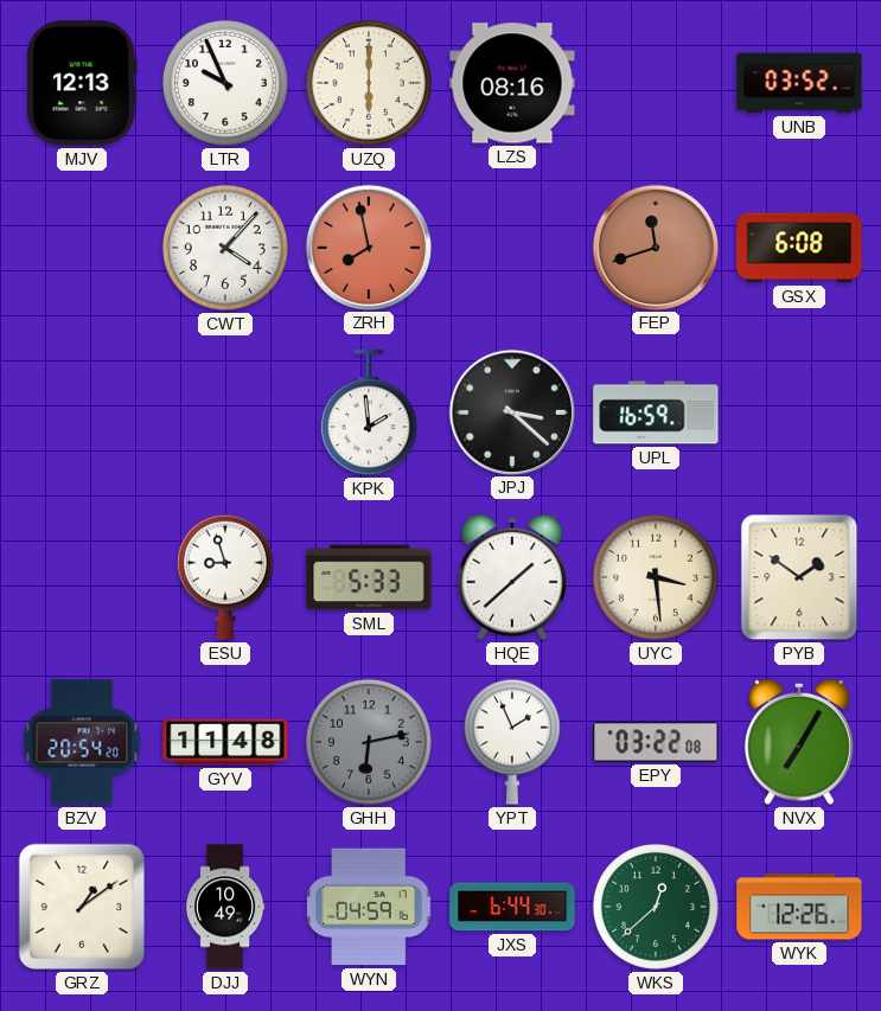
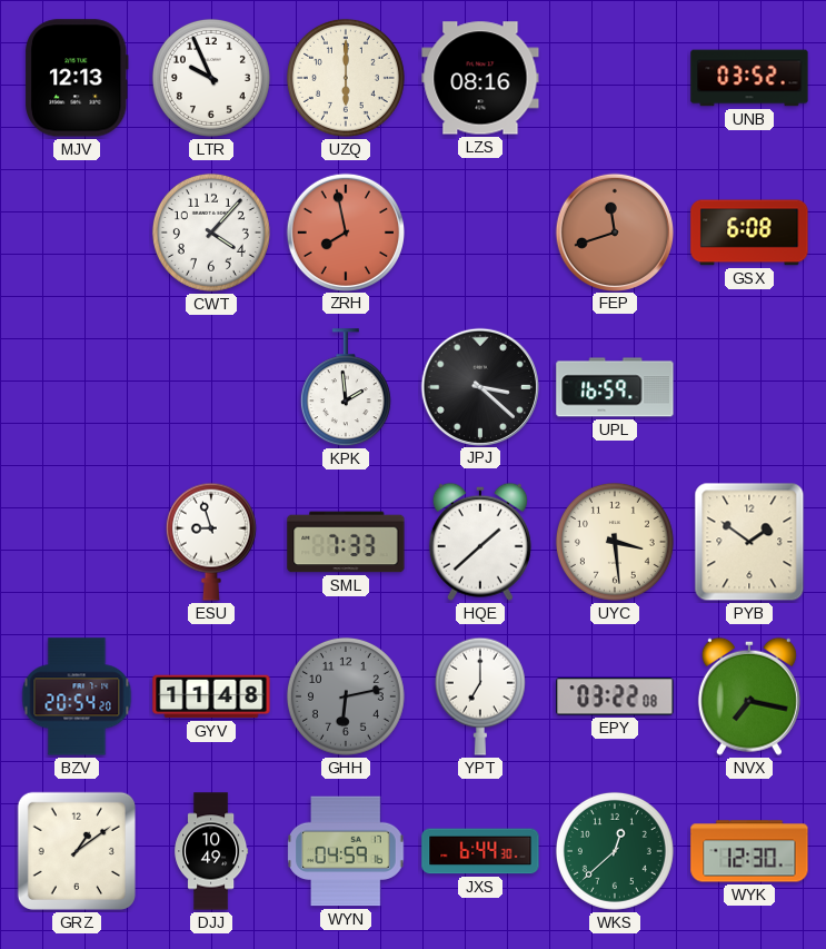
SML: 5:33 -> 7:33 (346, 542)
YPT: 1:56 -> 7:00 (480, 696)
NVX: 7:05 -> 7:17 (749, 696)
WYK: 12:26 -> 12:30 (749, 851)
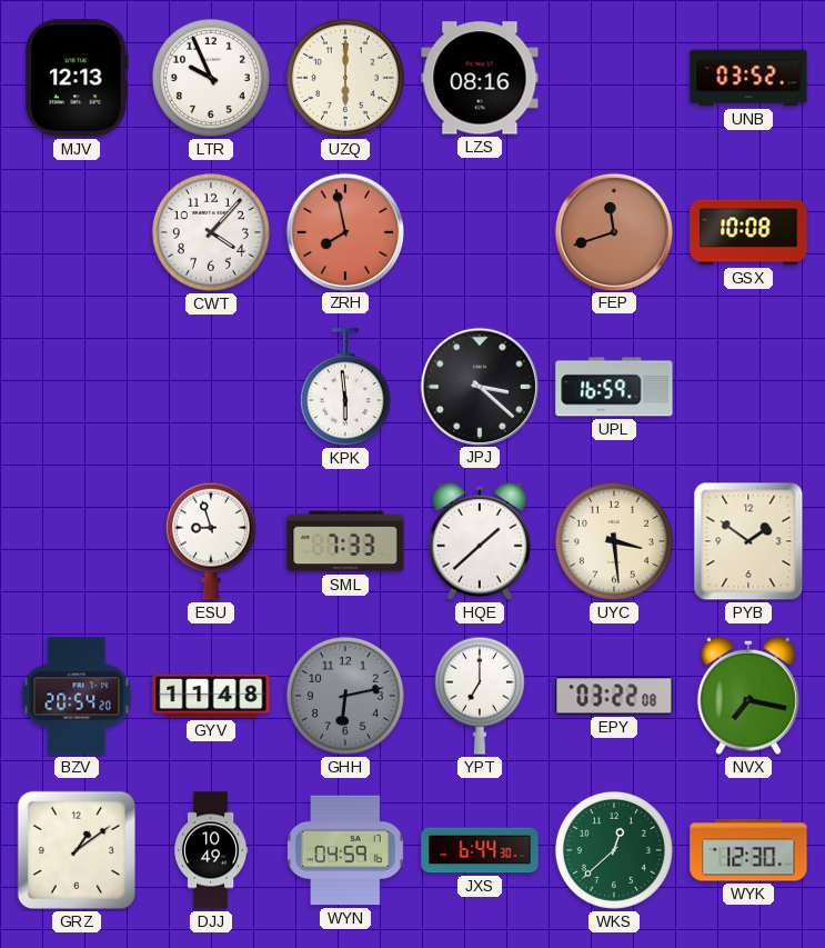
GSX: 6:08 -> 10:08 (748, 232)
KPK: 1:59 -> 5:59 (345, 388)
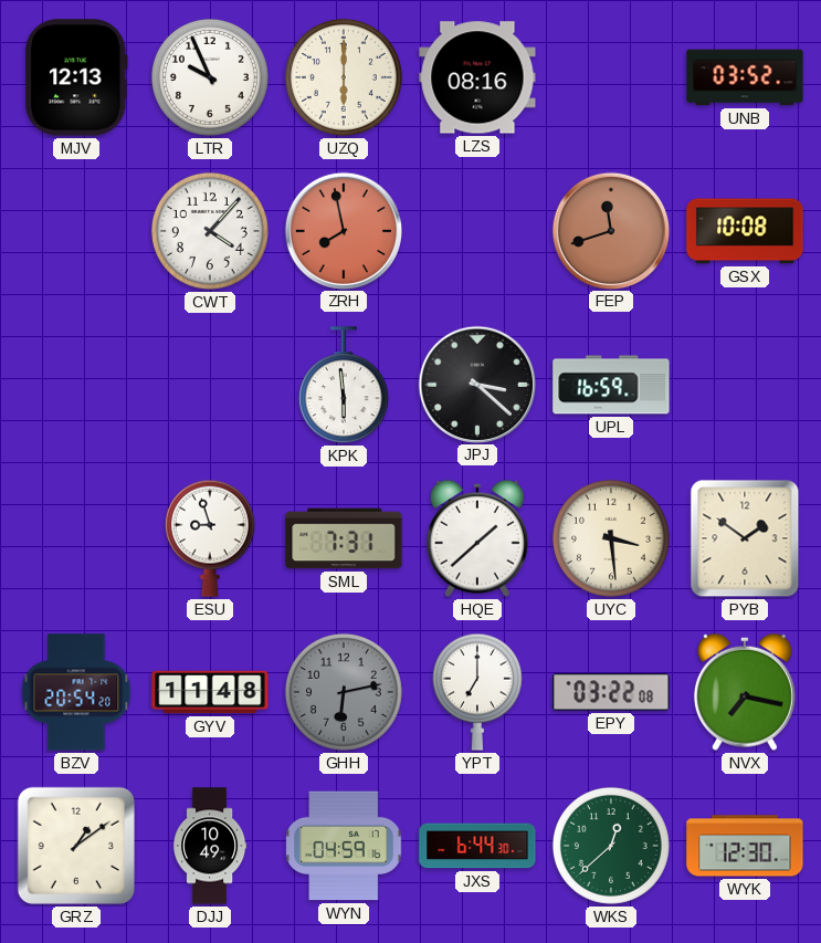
SML: 7:33 -> 7:31 (344, 538)
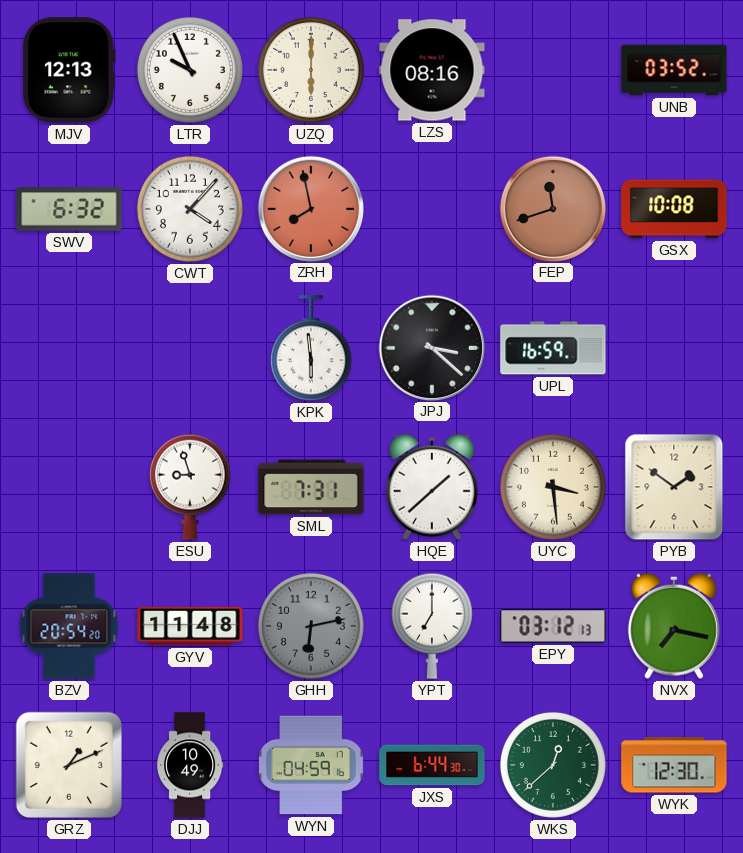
SWV: none -> 6:32 (69, 209)
EPY: 03:22 -> 03:12 (553, 626)
GRZ: 1:09 -> 1:11 (69, 765)
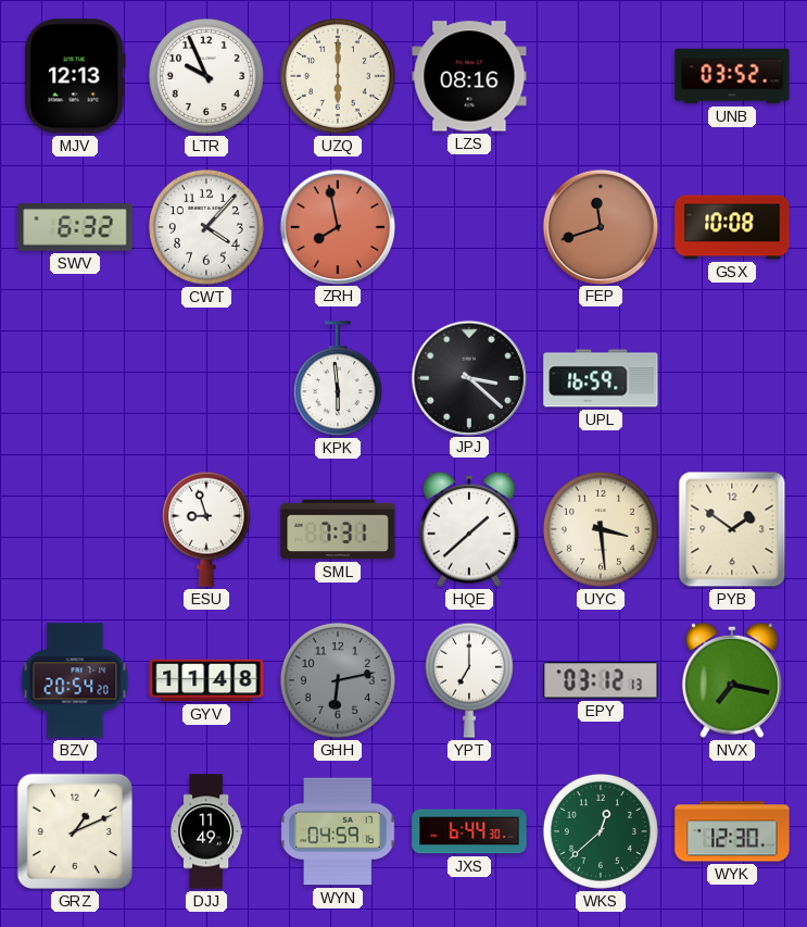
DJJ: 10:49 -> 11:49 (206, 831)
